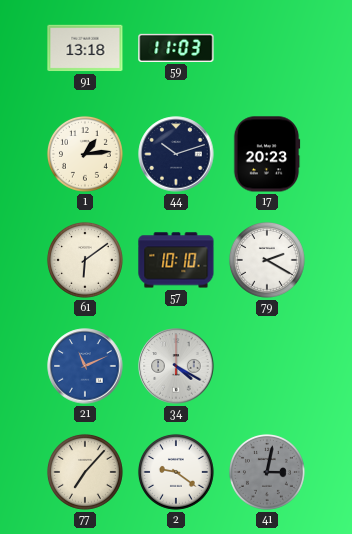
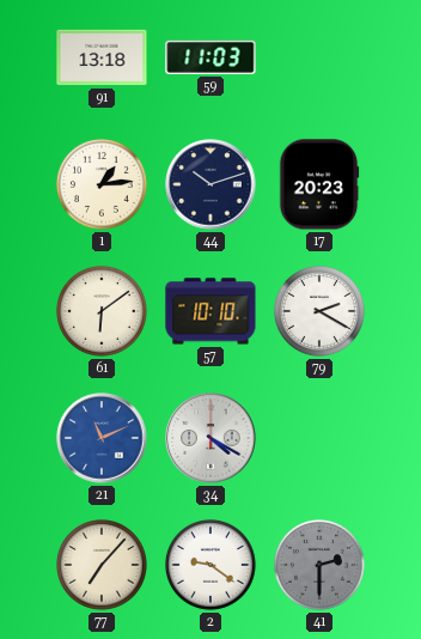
41: 3:02 -> 2:30 (319, 565)
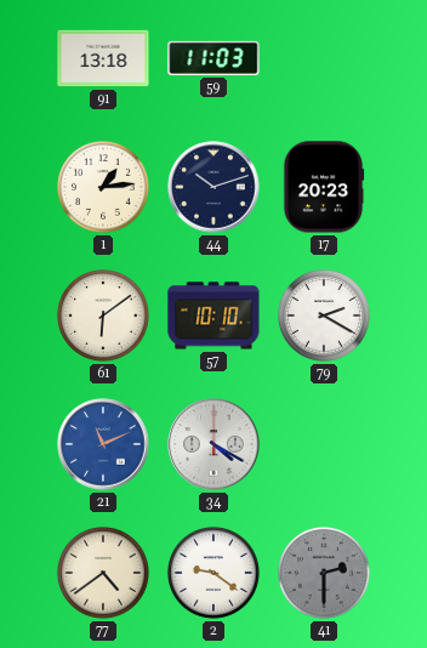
77: 7:07 -> 4:39 (103, 573)
